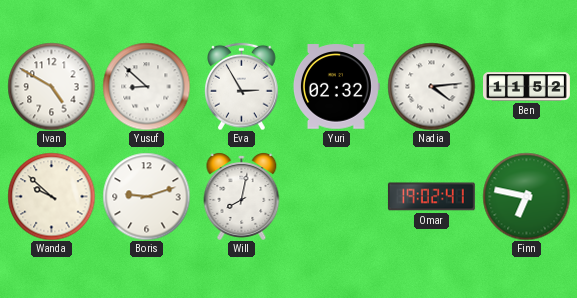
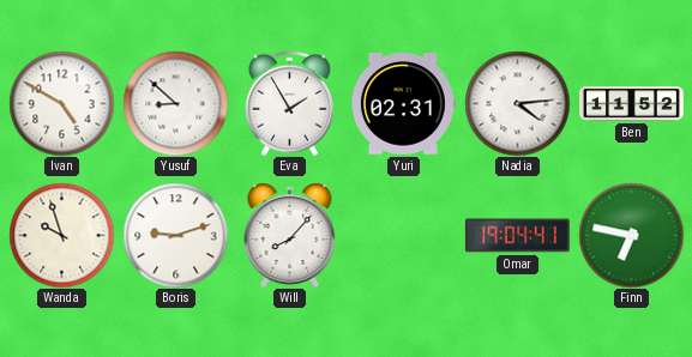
Eva: 2:55 -> 1:55 (290, 103)
Yuri: 02:32 -> 02:31 (403, 104)
Wanda: 9:52 -> 9:57 (61, 235)
Will: 8:02 -> 8:07 (290, 235)
Omar: 19:02 -> 19:04 (517, 236)
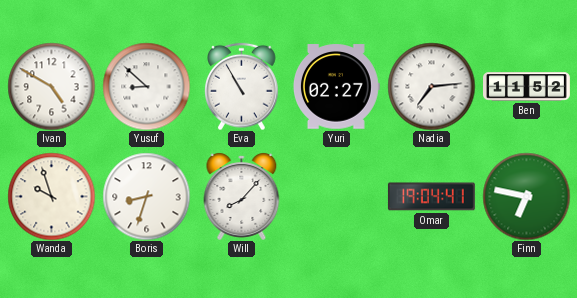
Eva: 1:55 -> 10:55 (242, 86)
Yuri: 02:31 -> 02:27 (336, 87)
Nadia: 4:14 -> 7:14 (431, 86)
Boris: 9:12 -> 8:33 (146, 196)
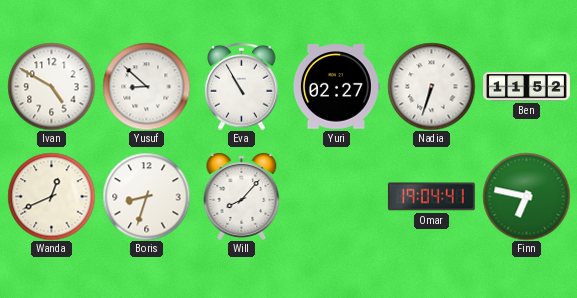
Nadia: 7:14 -> 6:33 (431, 86)
Wanda: 9:57 -> 12:41 (51, 196)
